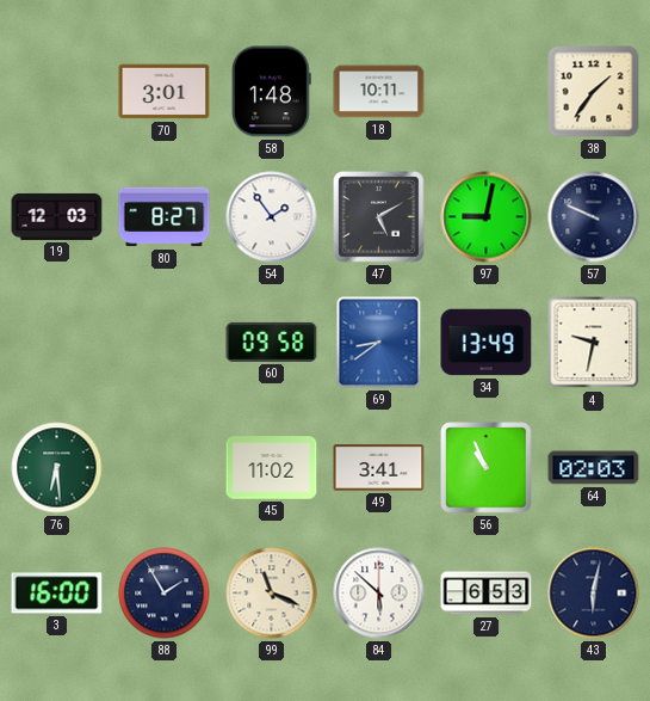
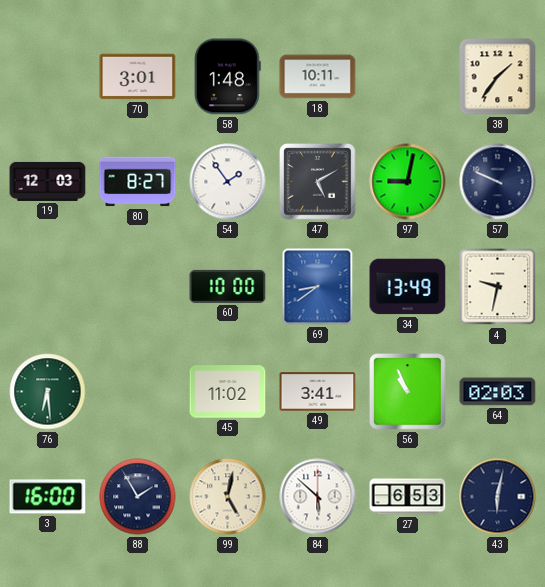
60: 09:58 -> 10:00 (228, 286)
99: 11:19 -> 5:02 (228, 497)
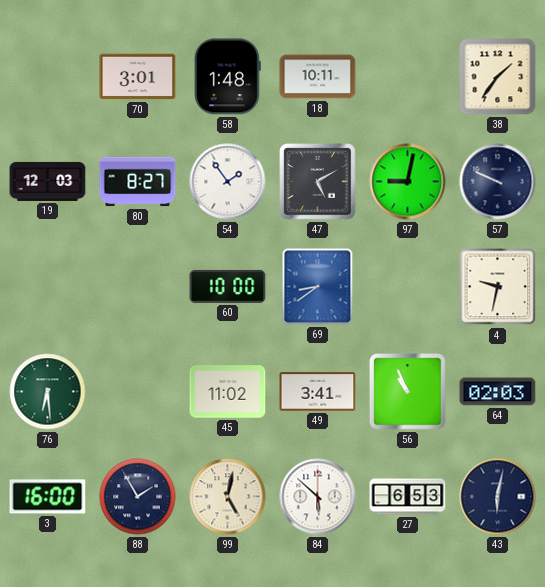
34: 13:49 -> none (408, 287)
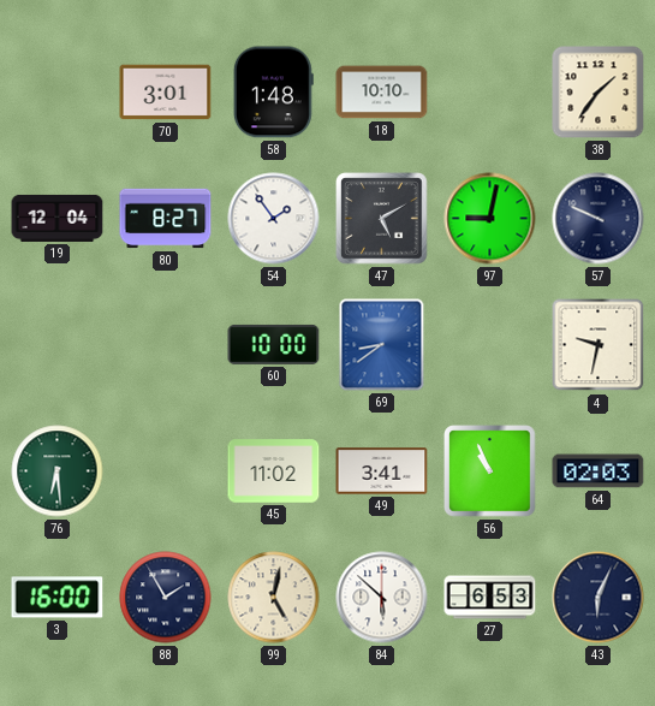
18: 10:11 -> 10:10 (382, 93)
19: 12:03 -> 12:04 (58, 218)
43: 6:02 -> 6:04 (599, 598)
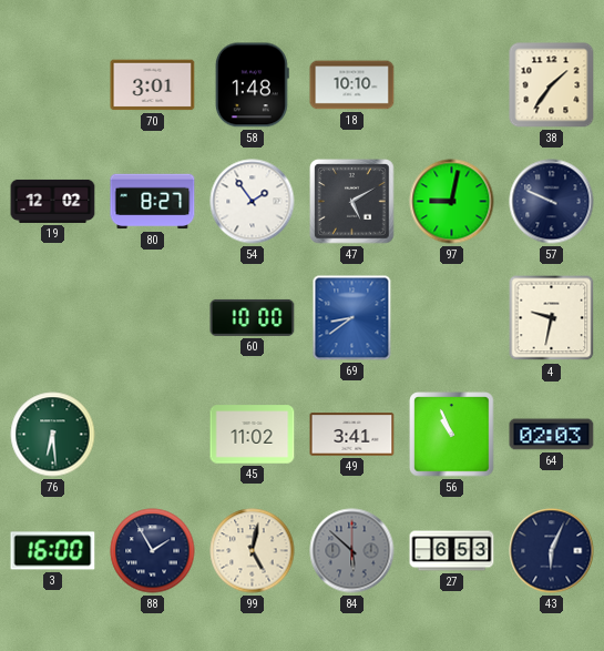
19: 12:04 -> 12:02 (53, 201)
84 dial: white -> grey (352, 551)
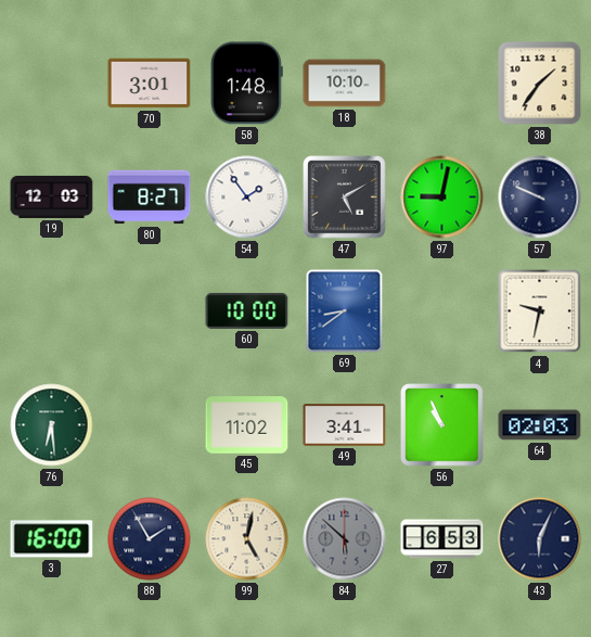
19: 12:02 -> 12:03 (52, 196)
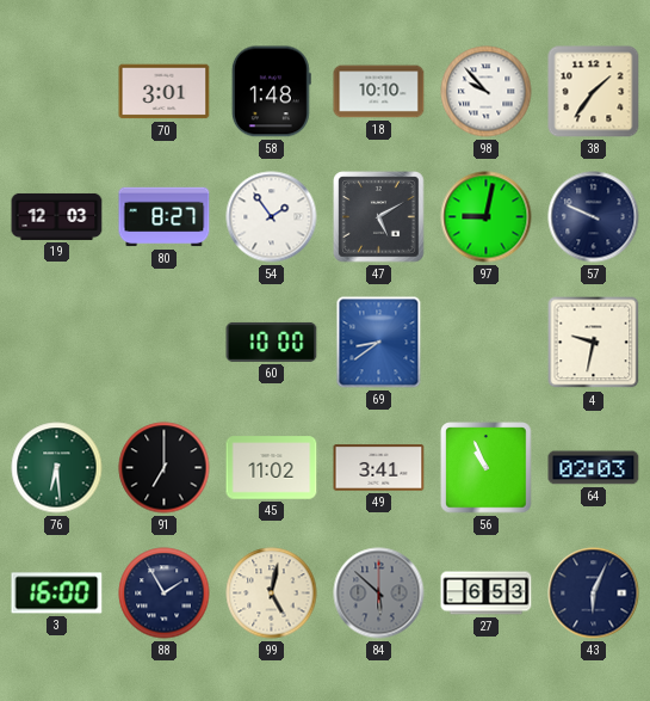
98: none -> 9:53 (487, 92)
91: none -> 7:00 (165, 468)
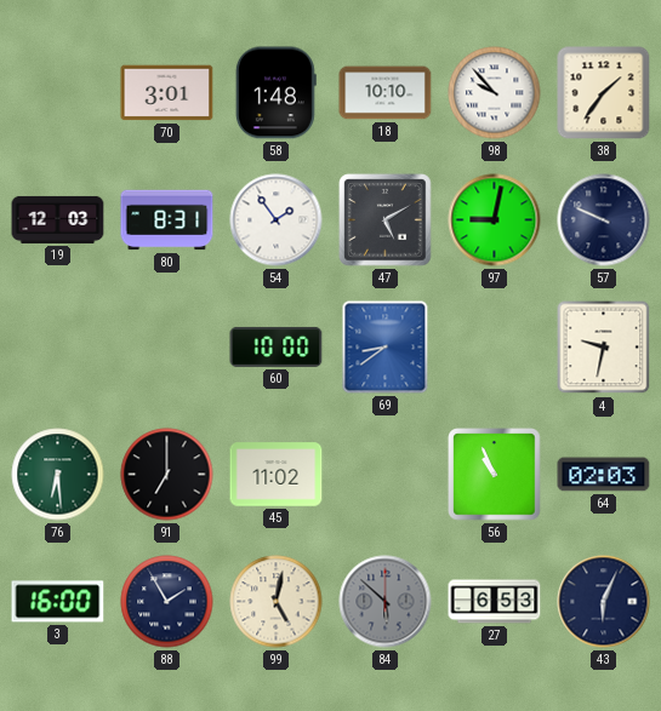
80: 8:27 -> 8:31 (167, 220)
49: 3:41 -> none (379, 468)
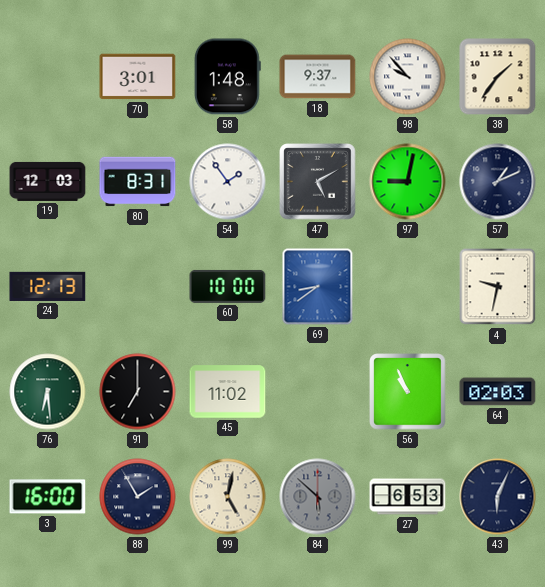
18: 10:10 -> 9:37 (318, 77)
57: 9:49 -> 1:11 (498, 182)
24: none -> 12:13 (48, 286)
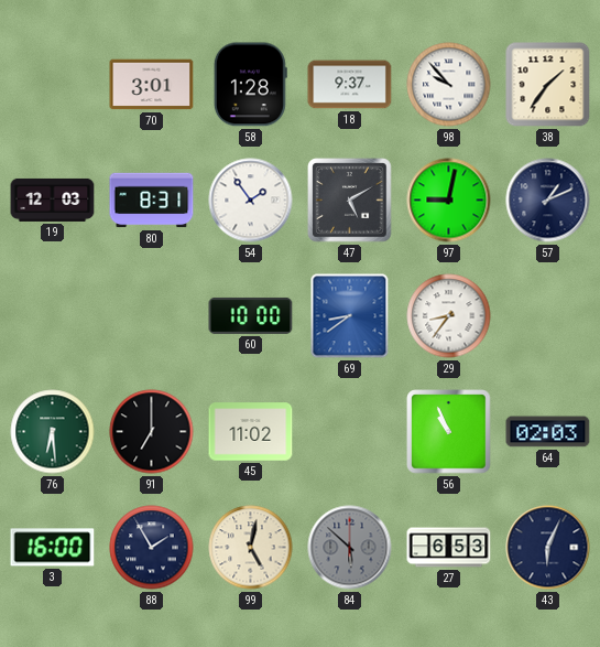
58: 1:48 -> 1:28 (250, 85)
24: 12:13 -> none (48, 286)
29: none -> 8:36 (449, 316)
4: 9:32 -> none (498, 287)
